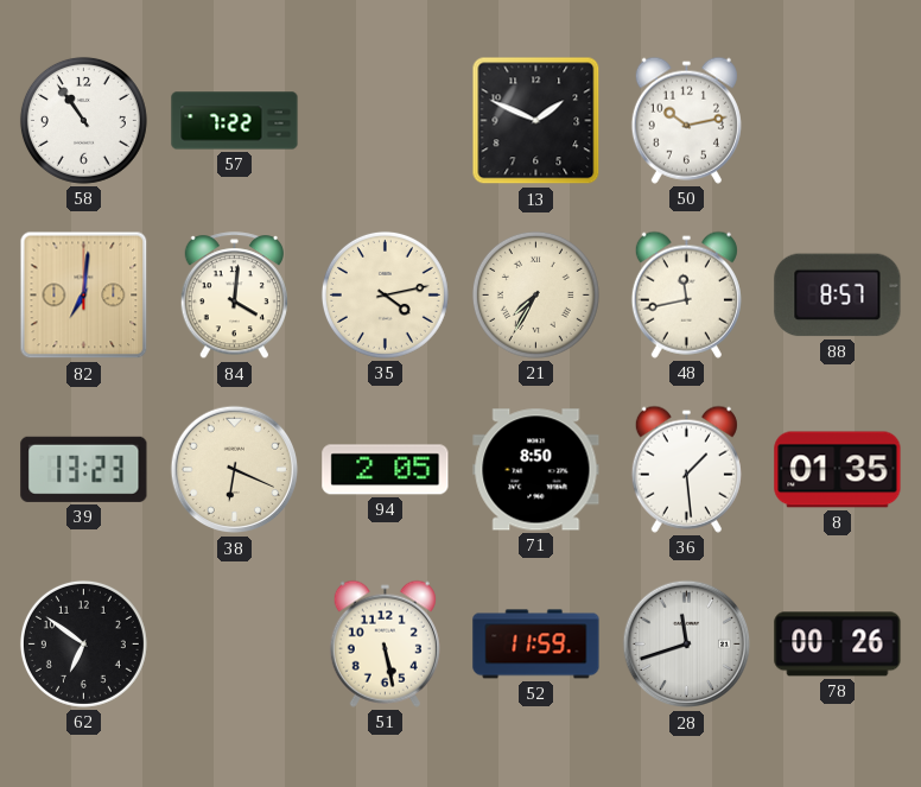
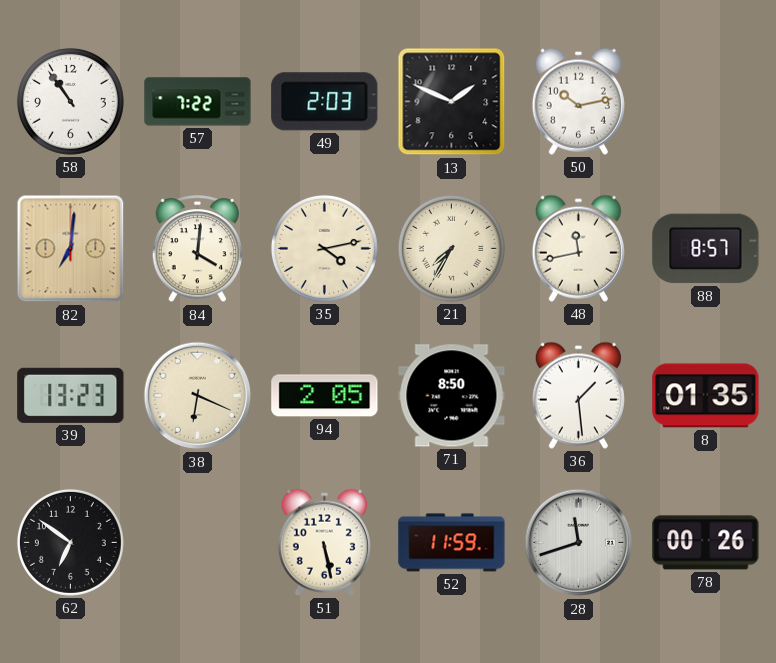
49: none -> 2:03 (325, 102)
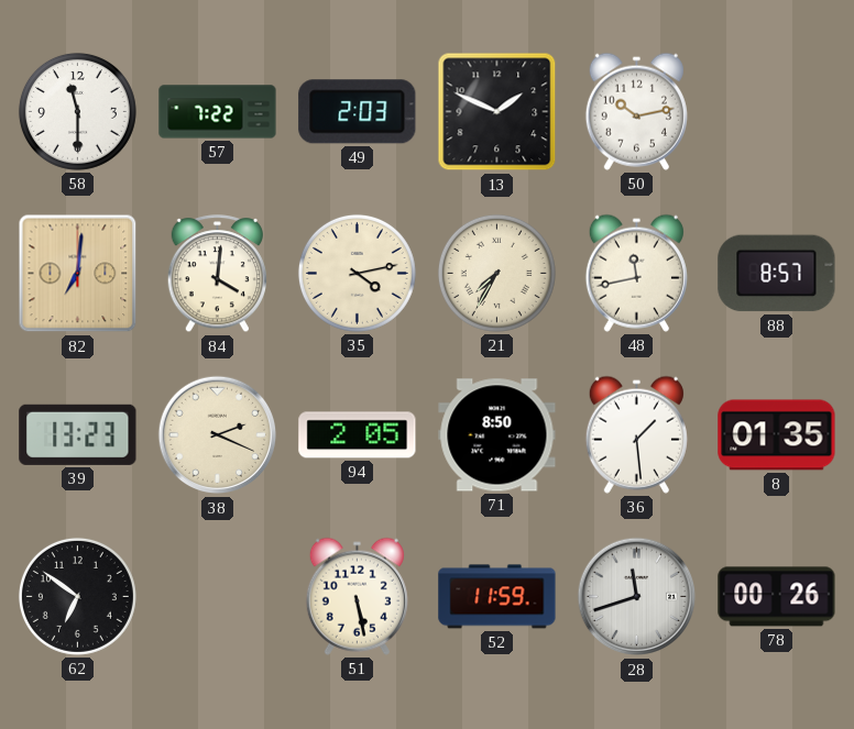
58: 10:54 -> 11:30 (77, 111)
38: 6:19 -> 2:19 (218, 435)
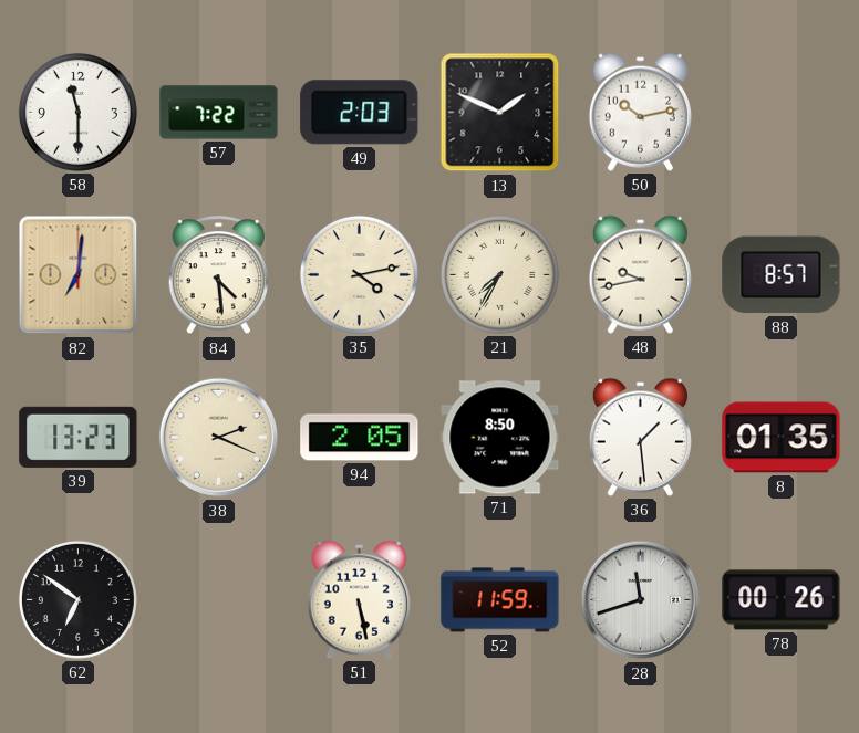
84: 4:01 -> 4:29 (218, 275)
48: 11:43 -> 9:43 (640, 274)
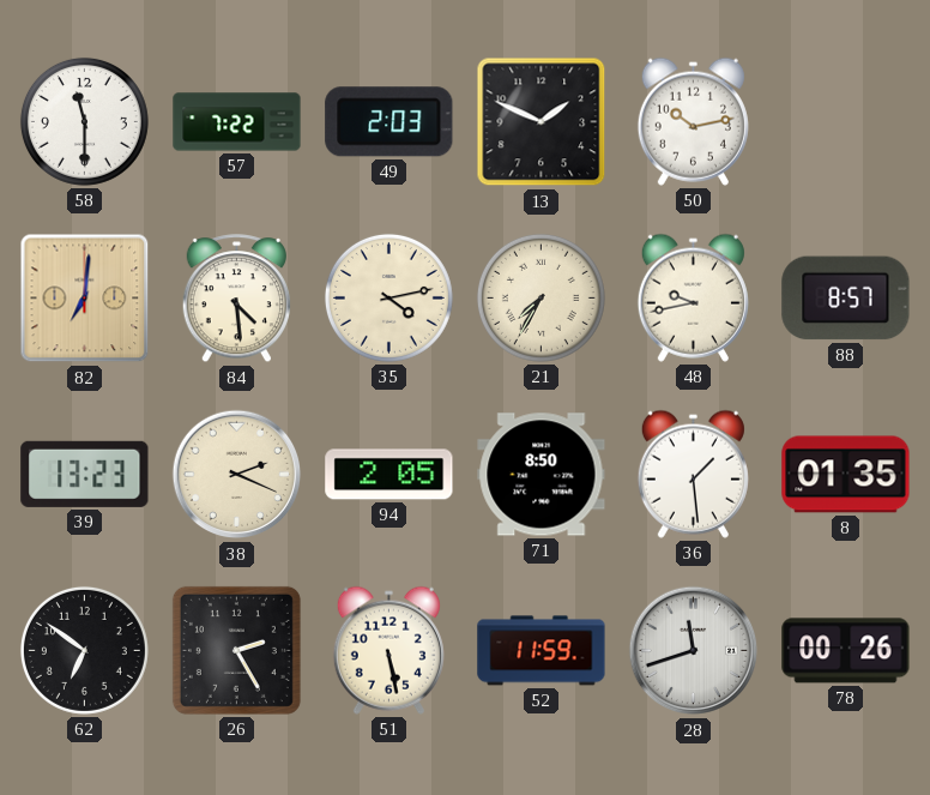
26: none -> 2:25 (236, 650)
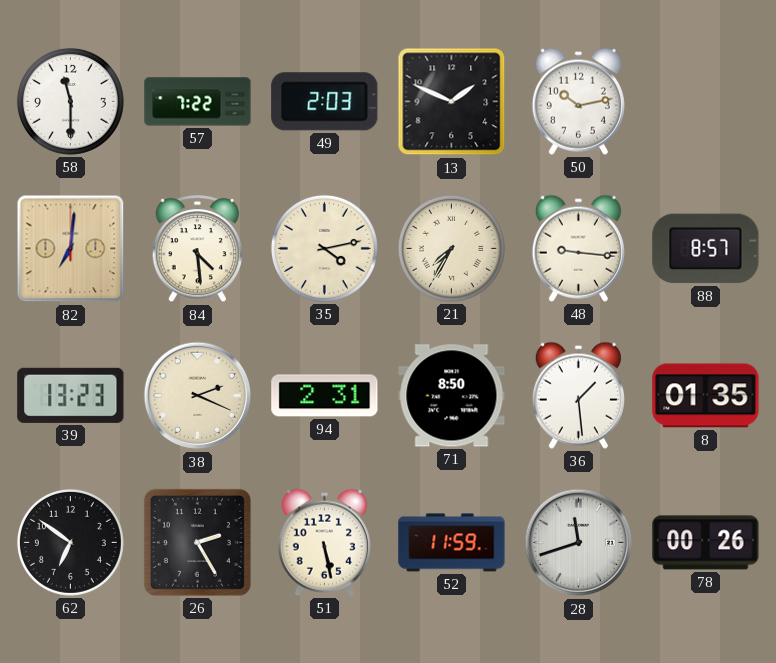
48: 9:43 -> 9:16 (578, 248)
94: 2:05 -> 2:31 (325, 396)
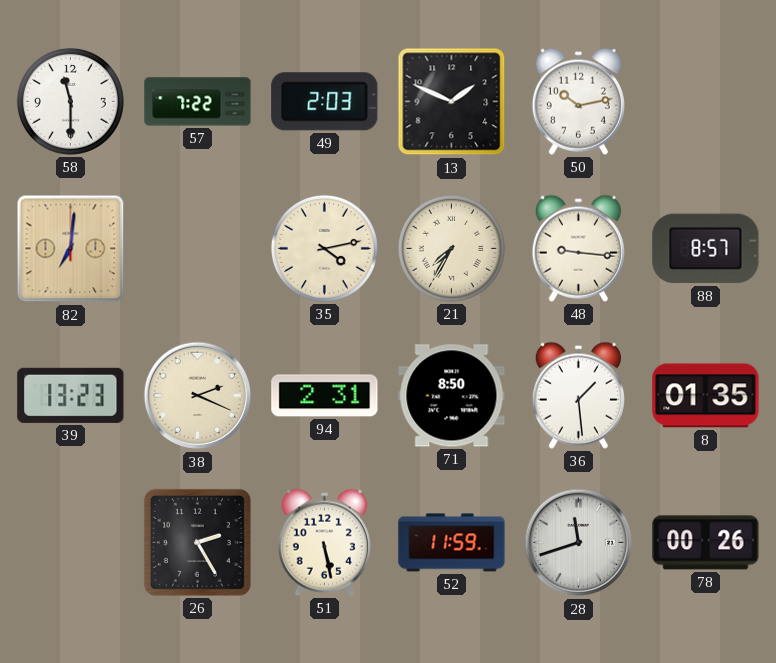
84: 4:29 -> none (197, 249)
62: 6:51 -> none (70, 542)
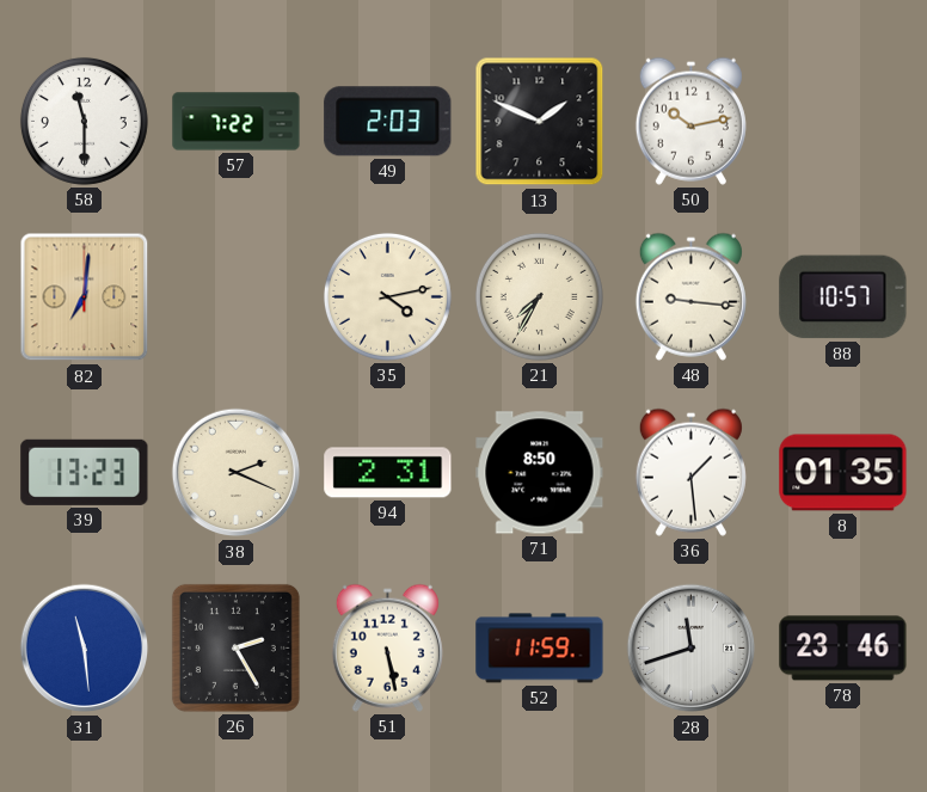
88: 8:57 -> 10:57 (843, 297)
31: none -> 11:29 (85, 649)
78: 00:26 -> 23:46 (843, 649)
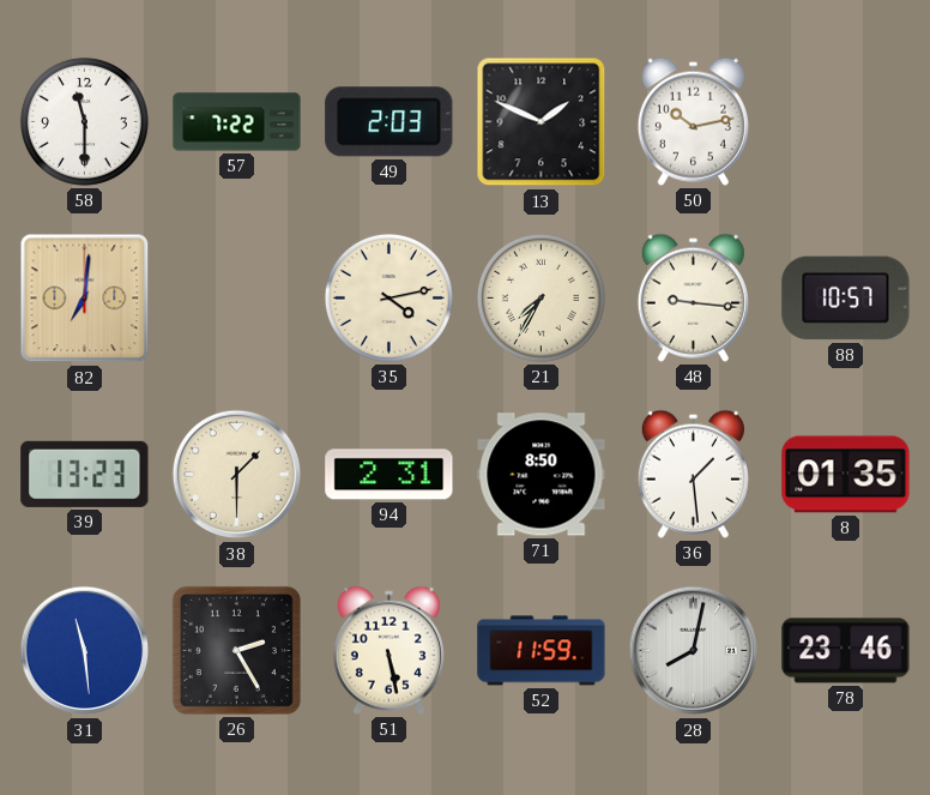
38: 2:19 -> 1:30 (237, 475)
28: 11:42 -> 8:02 (694, 651)
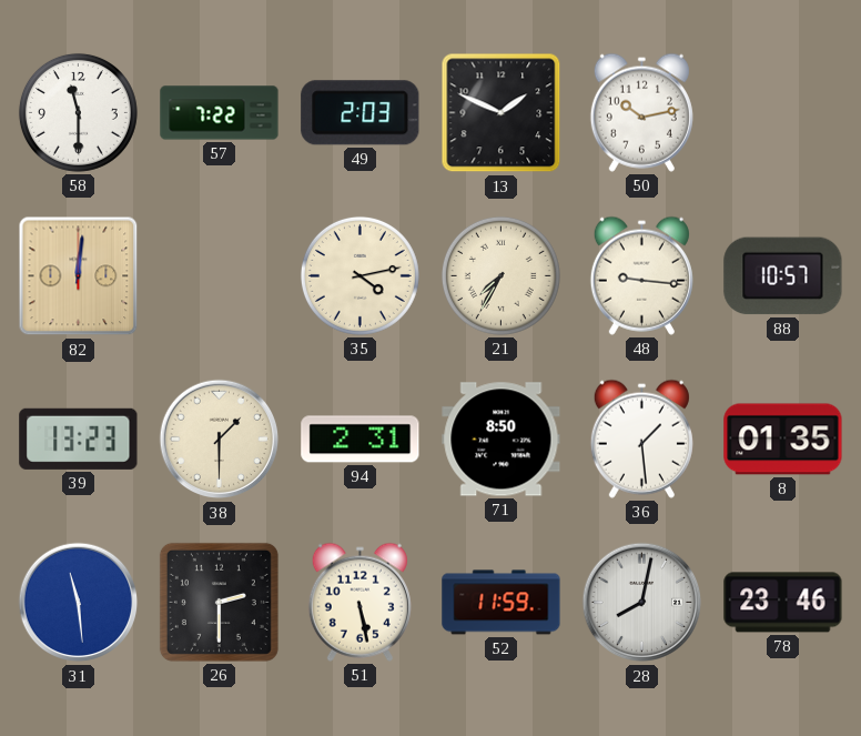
82: 7:01 -> 12:01 (79, 276)
26: 2:25 -> 2:30 (219, 602)
